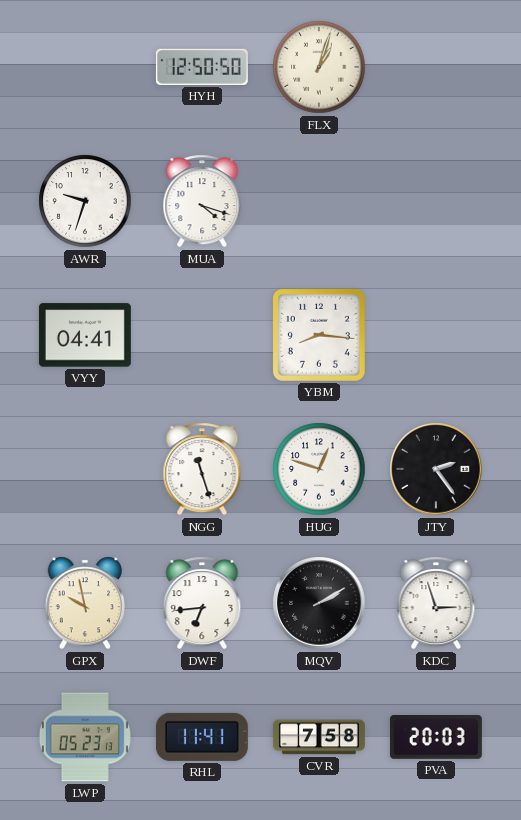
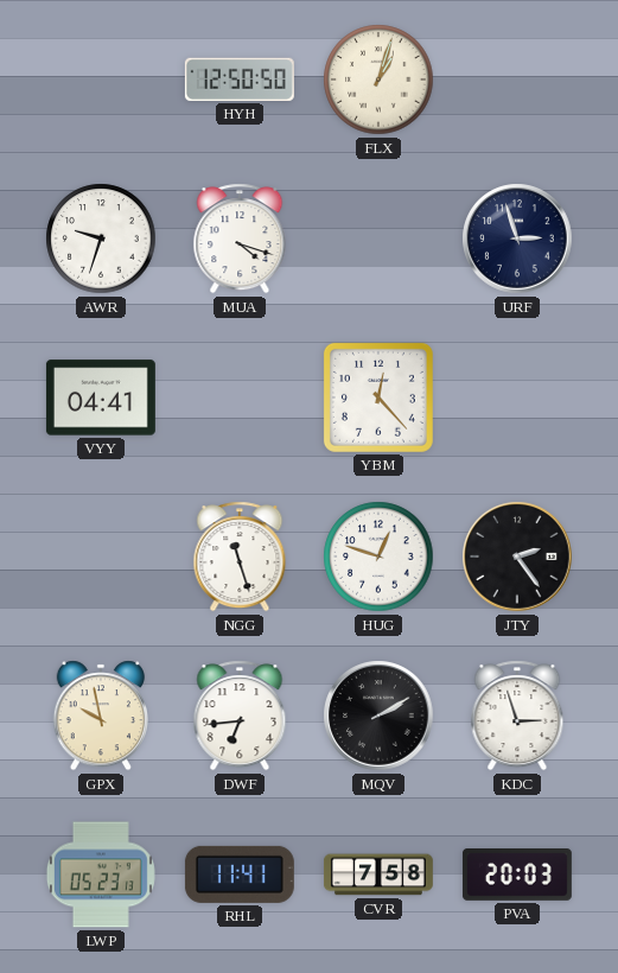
URF: none -> 2:57 (517, 239)
YBM: 8:16 -> 12:23 (378, 398)
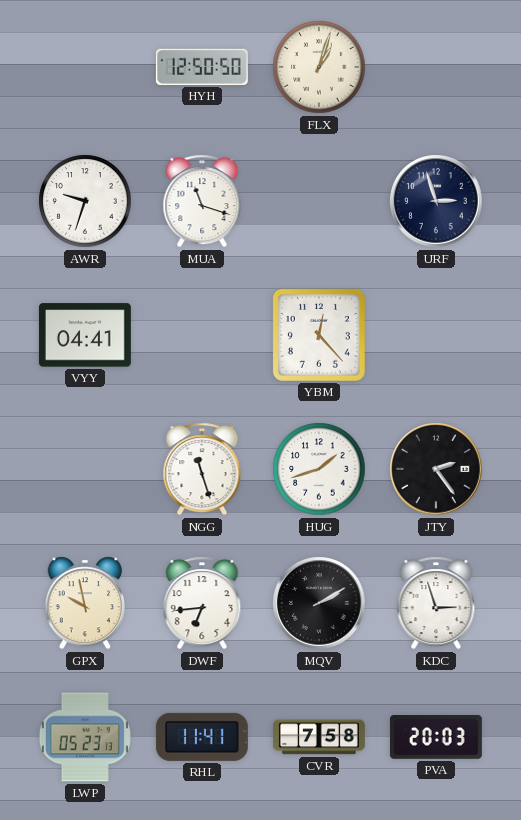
MUA: 4:18 -> 11:18 (202, 201)
HUG: 12:48 -> 1:42 (319, 469)
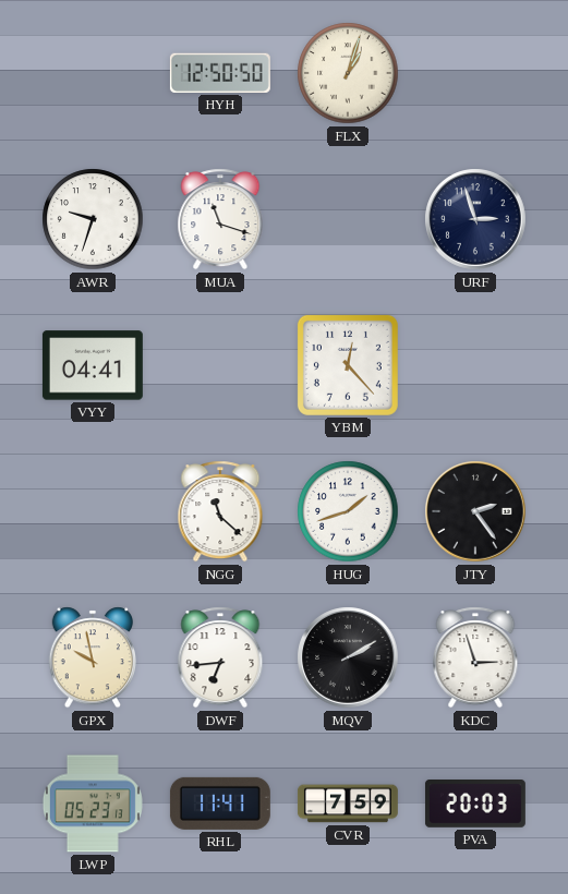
NGG: 11:27 -> 11:22 (220, 511)
CVR: 7:58 -> 7:59 (348, 804)
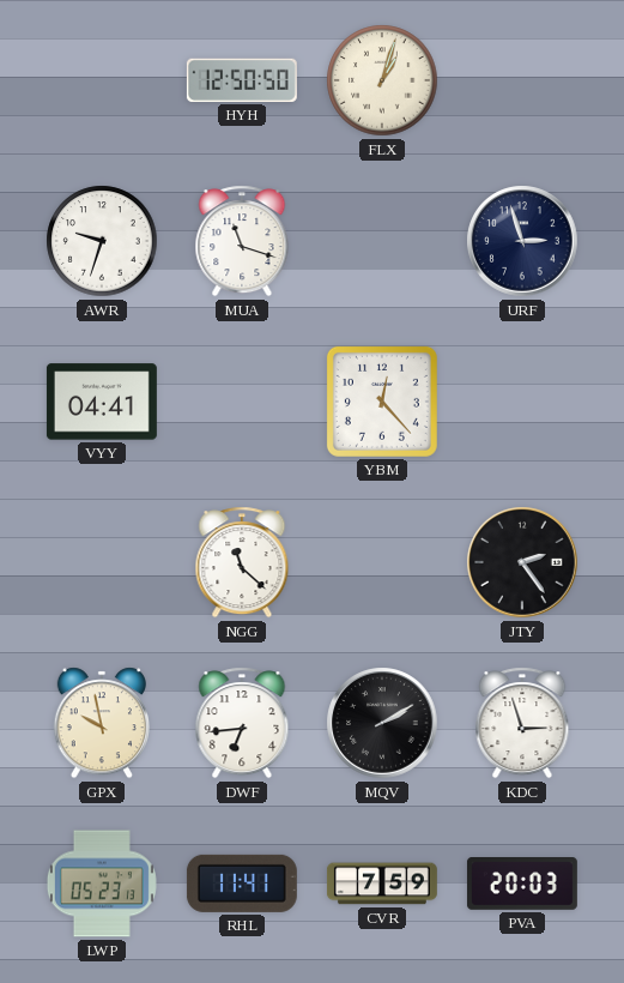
HUG: 1:42 -> none (348, 511)
